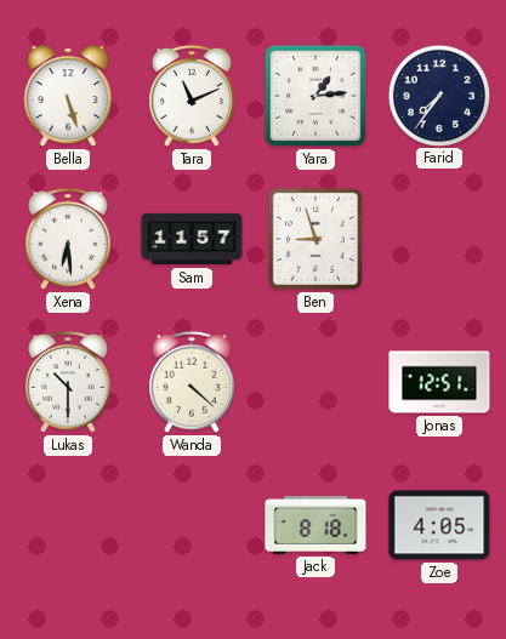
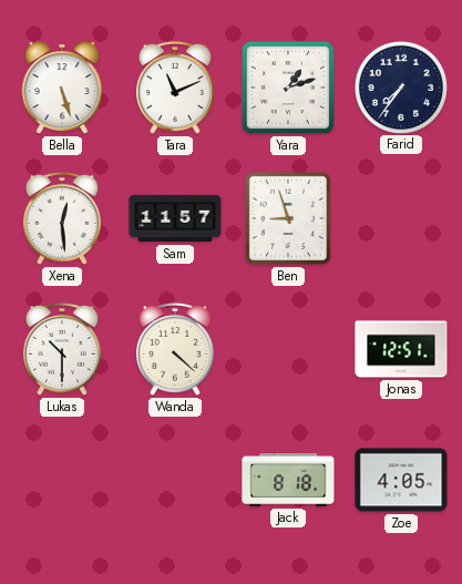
Yara: 1:14 -> 1:12 (288, 88)
Xena: 6:29 -> 12:29 (63, 218)
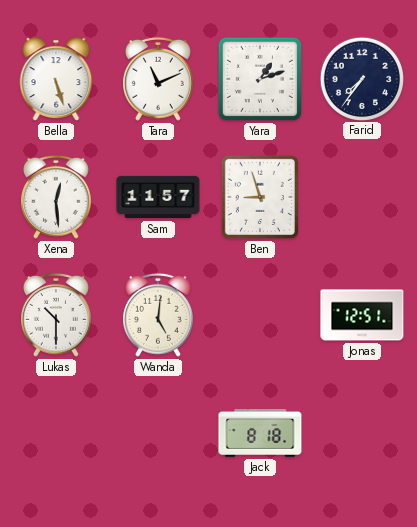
Wanda: 4:22 -> 5:01 (159, 315)
Zoe: 4:05 -> none (401, 480)
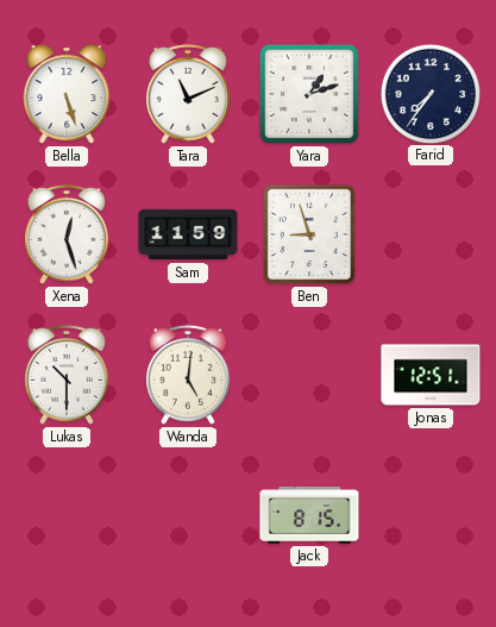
Xena: 12:29 -> 12:27 (68, 234)
Sam: 11:57 -> 11:59 (188, 234)
Jack: 8:18 -> 8:15 (309, 516)
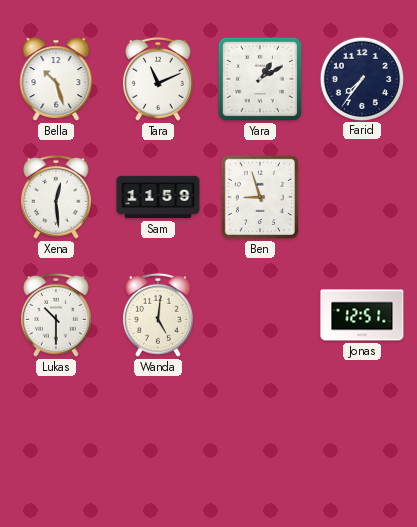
Bella: 5:27 -> 10:27 (56, 79)
Yara: 1:12 -> 1:10 (260, 79)
Xena: 12:27 -> 12:29 (57, 197)
Jack: 8:15 -> none (309, 516)
